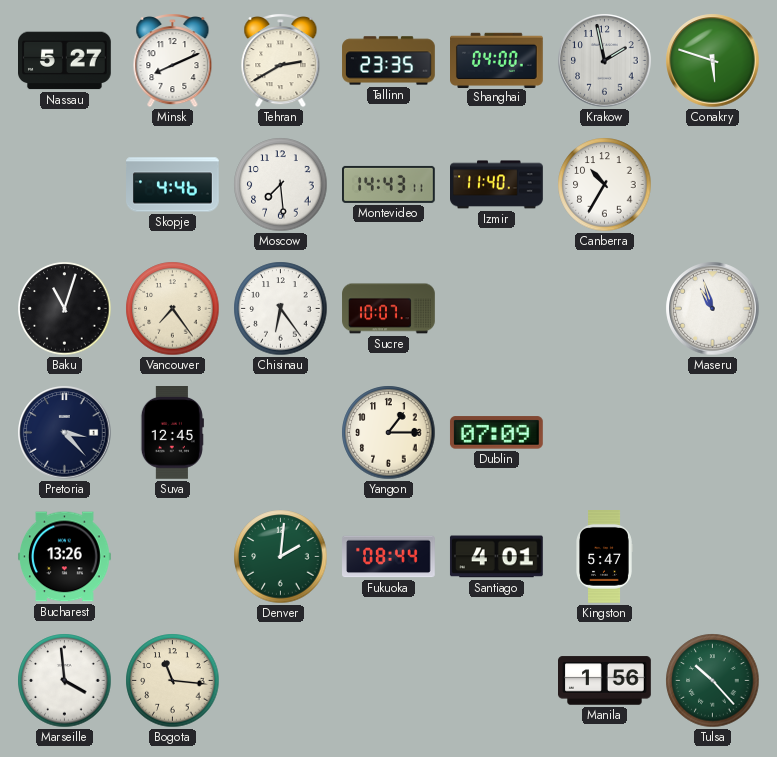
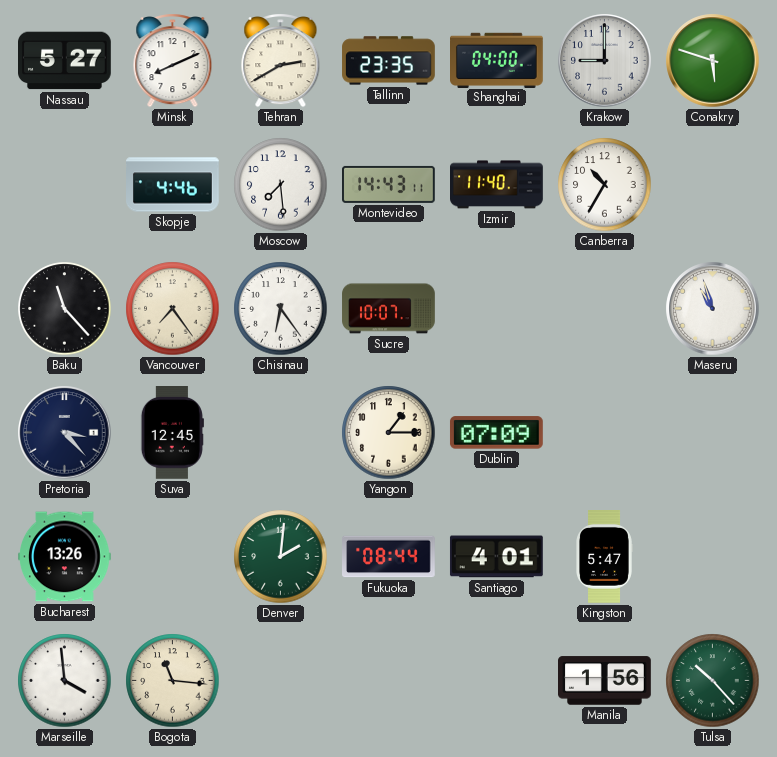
Krakow: 1:58 -> 9:00 (605, 61)
Baku: 11:03 -> 11:23 (65, 309)
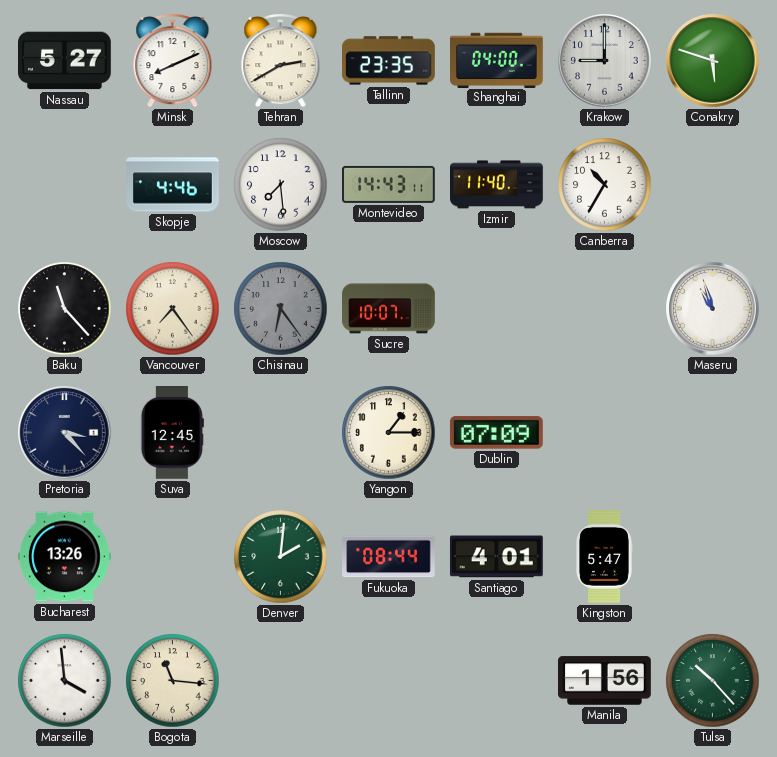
Chisinau dial: white -> grey (281, 309)
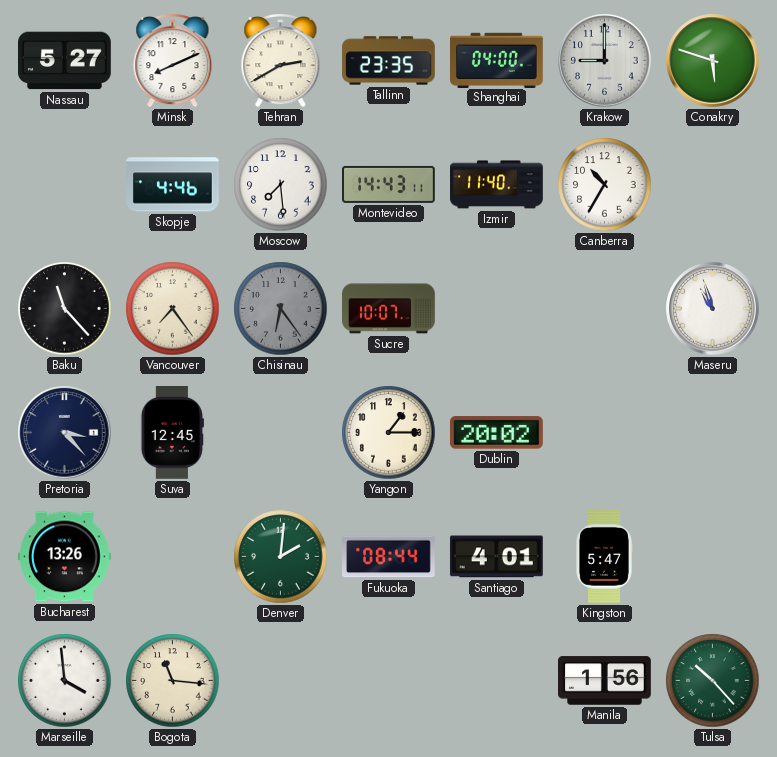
Dublin: 07:09 -> 20:02 (496, 433)
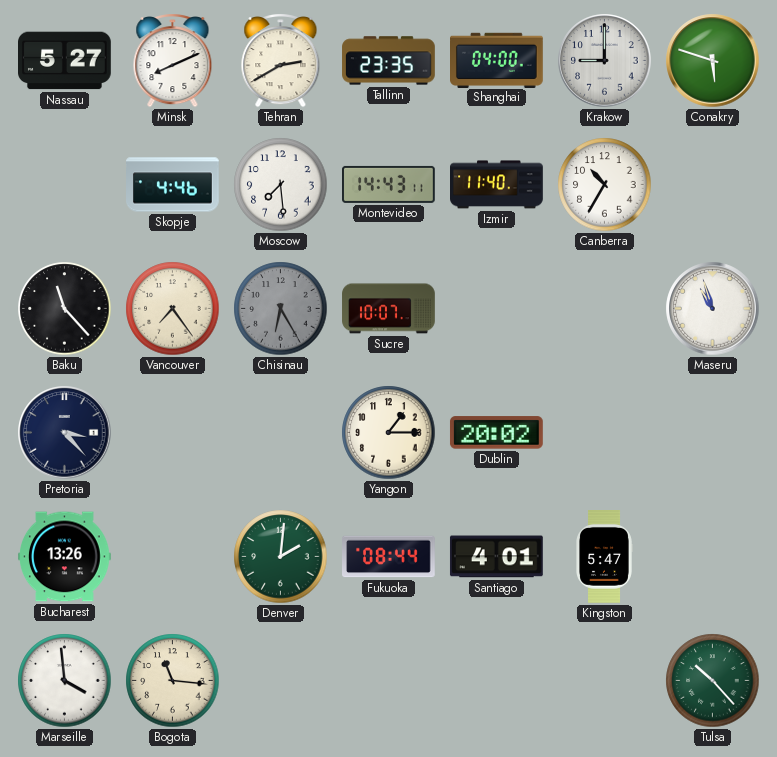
Chisinau: 6:24 -> 6:25 (281, 309)
Suva: 12:45 -> none (172, 433)
Manila: 1:56 -> none (605, 681)
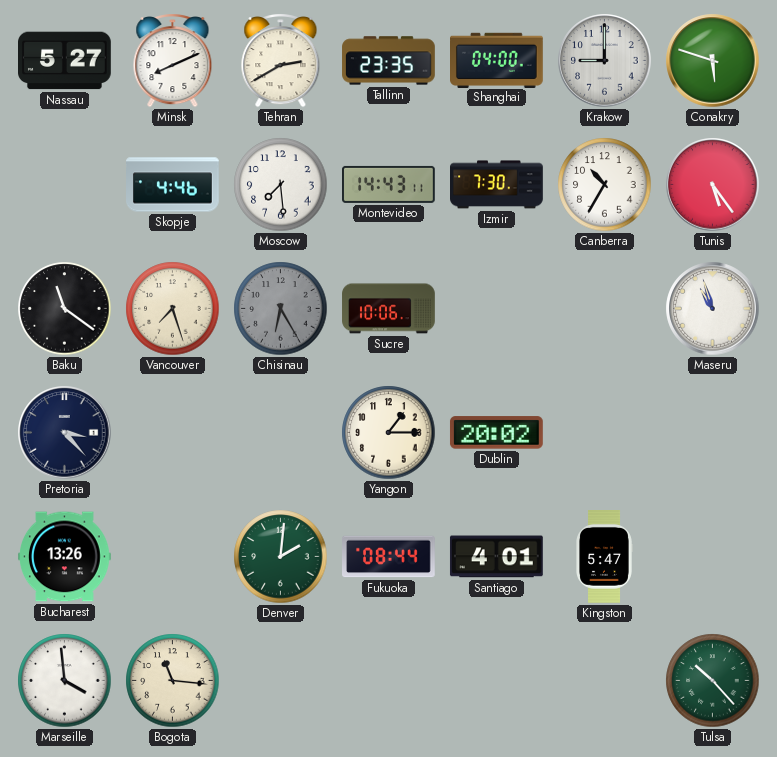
Izmir: 11:40 -> 7:30 (497, 185)
Tunis: none -> 5:24 (713, 185)
Baku: 11:23 -> 11:21 (65, 309)
Vancouver: 7:24 -> 7:27 (173, 309)
Sucre: 10:07 -> 10:06 (389, 309)
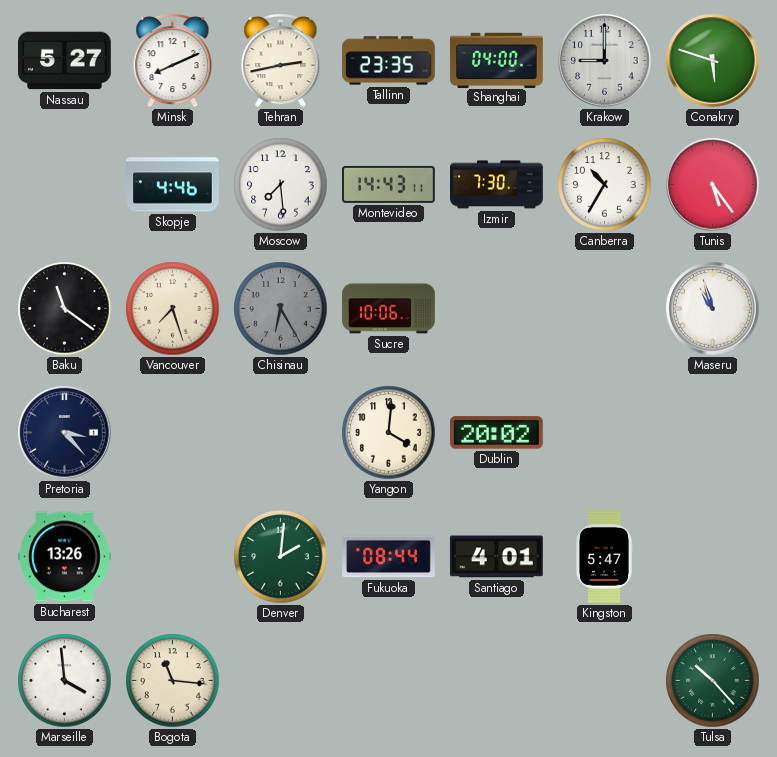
Tehran: 2:40 -> 2:43 (281, 61)
Yangon: 1:15 -> 4:01 (389, 433)
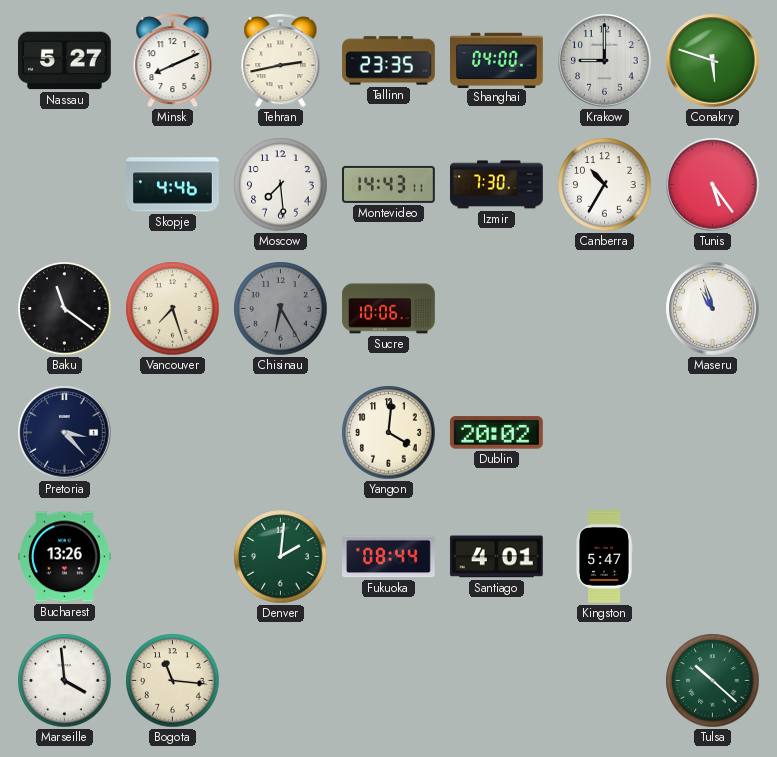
Tulsa: 10:23 -> 10:22 (713, 681)
